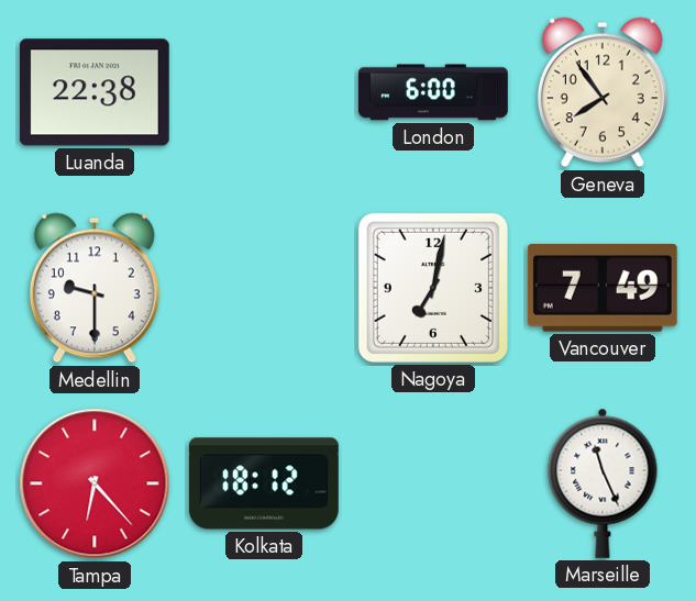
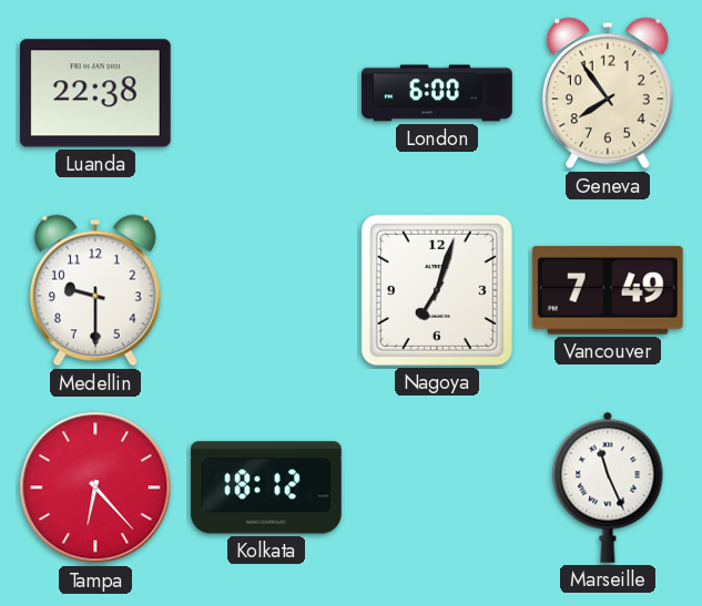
Nagoya: 7:02 -> 7:03 (437, 290)
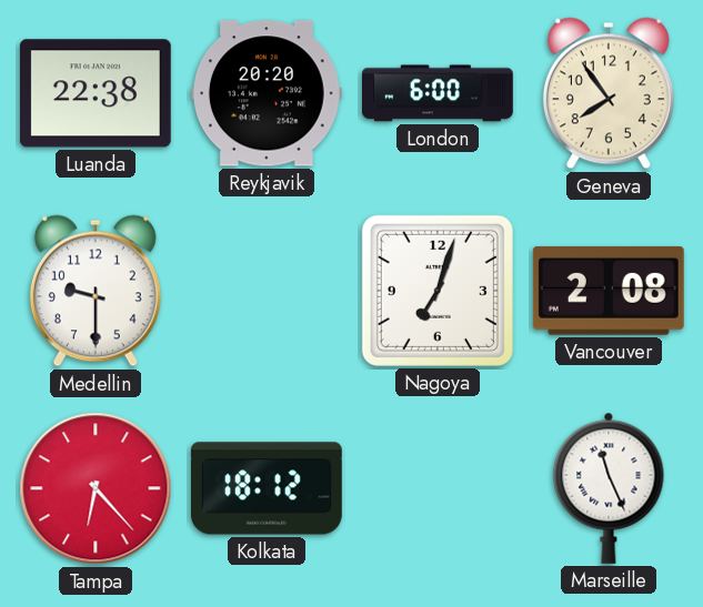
Reykjavik: none -> 20:20 (267, 93)
Vancouver: 7:49 -> 2:08 (609, 291)
